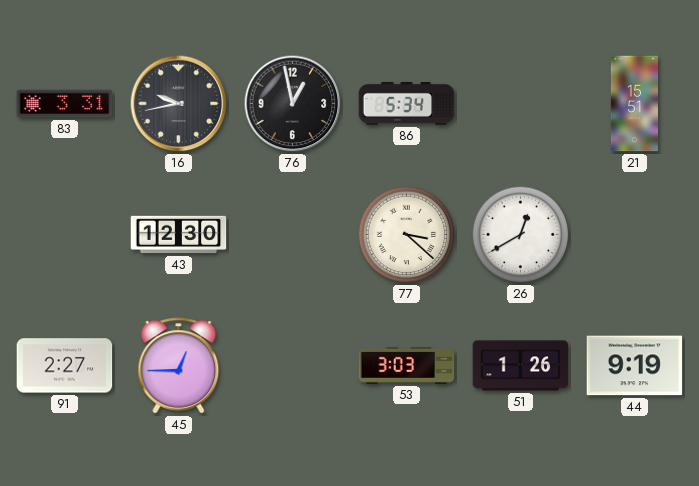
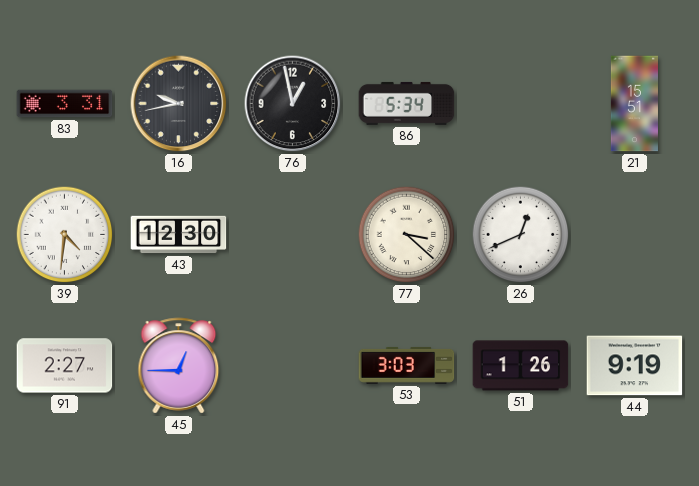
39: none -> 4:31 (65, 235)
26: 12:40 -> 12:41 (521, 235)
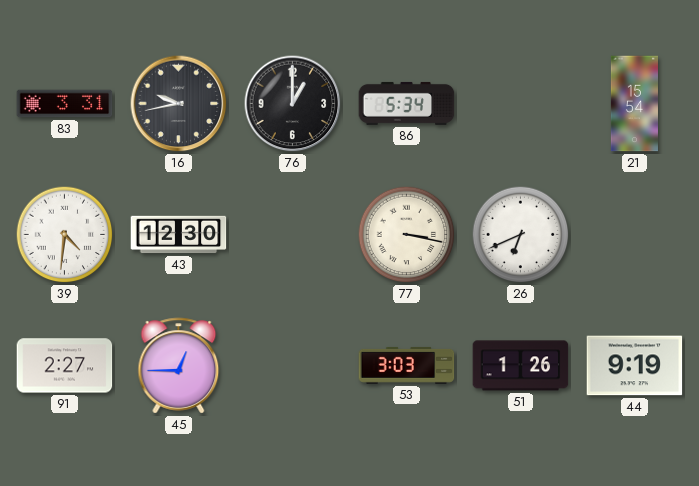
76: 12:58 -> 1:00 (293, 104)
21: 15:51 -> 15:54 (634, 104)
77: 3:22 -> 3:17 (407, 235)
26: 12:41 -> 6:41 (521, 235)
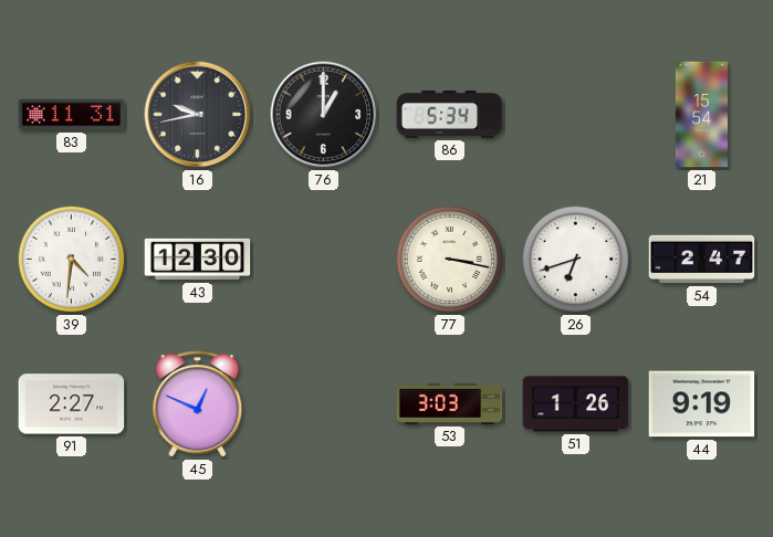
83: 3:31 -> 11:31 (72, 115)
26: 6:41 -> 6:42 (576, 260)
54: none -> 2:47 (702, 260)
45: 12:45 -> 12:49 (198, 404)
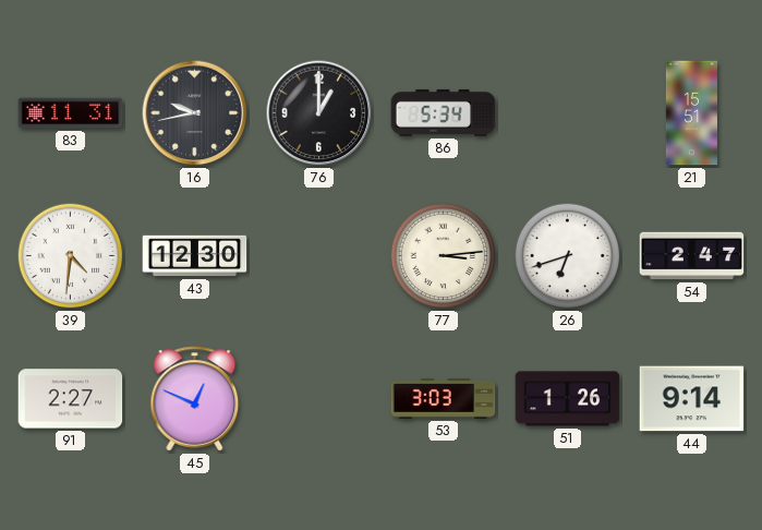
21: 15:54 -> 15:51 (691, 113)
77: 3:17 -> 3:14 (444, 256)
44: 9:19 -> 9:14 (692, 399)
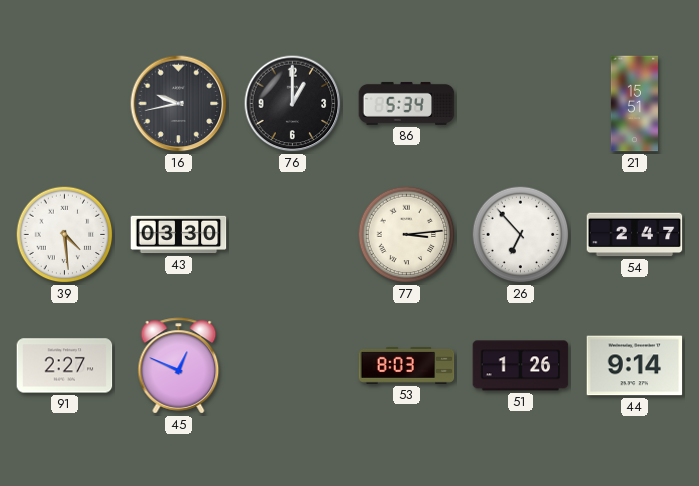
83: 11:31 -> none (71, 113)
39: 4:31 -> 4:29 (65, 235)
43: 12:30 -> 03:30 (179, 235)
26: 6:42 -> 6:53 (521, 235)
53: 3:03 -> 8:03 (407, 365)
